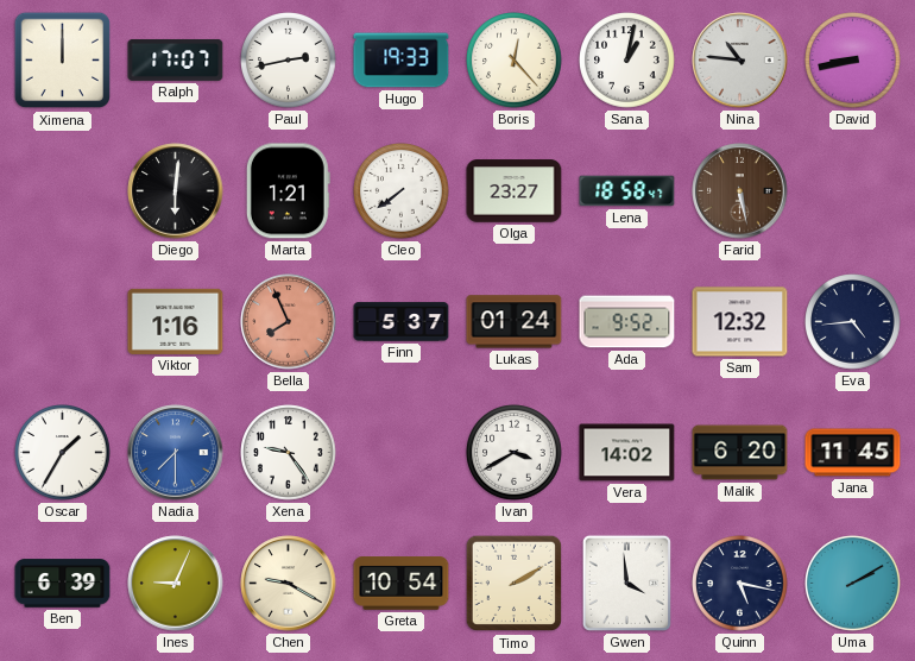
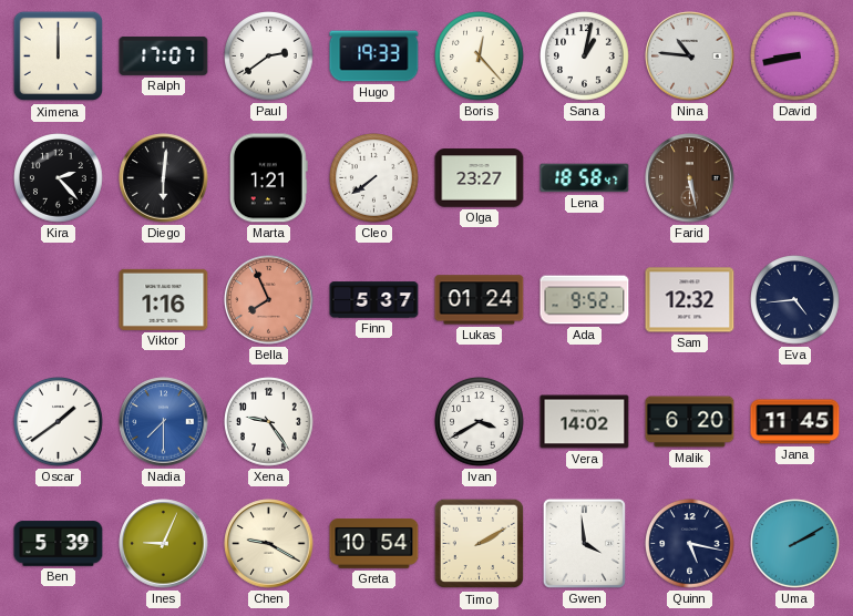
Paul: 2:43 -> 2:39 (269, 57)
Kira: none -> 2:23 (59, 178)
Oscar: 1:35 -> 1:39 (59, 422)
Ben: 6:39 -> 5:39 (59, 544)
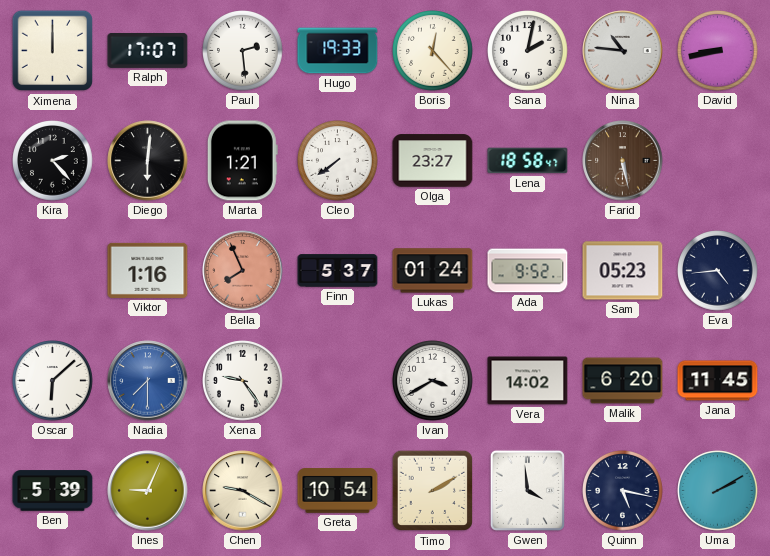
Paul: 2:39 -> 2:29 (243, 51)
Sana: 1:02 -> 2:02 (528, 51)
Sam: 12:32 -> 05:23 (623, 271)
Oscar: 1:39 -> 6:08 (53, 381)
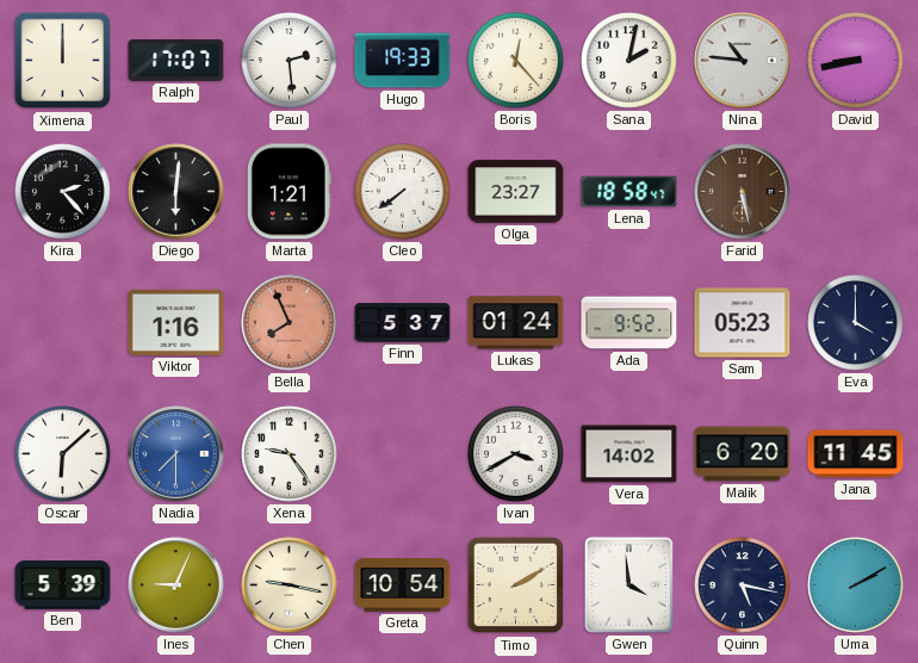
Eva: 4:44 -> 4:00 (856, 323)
Chen: 9:20 -> 9:17 (290, 585)
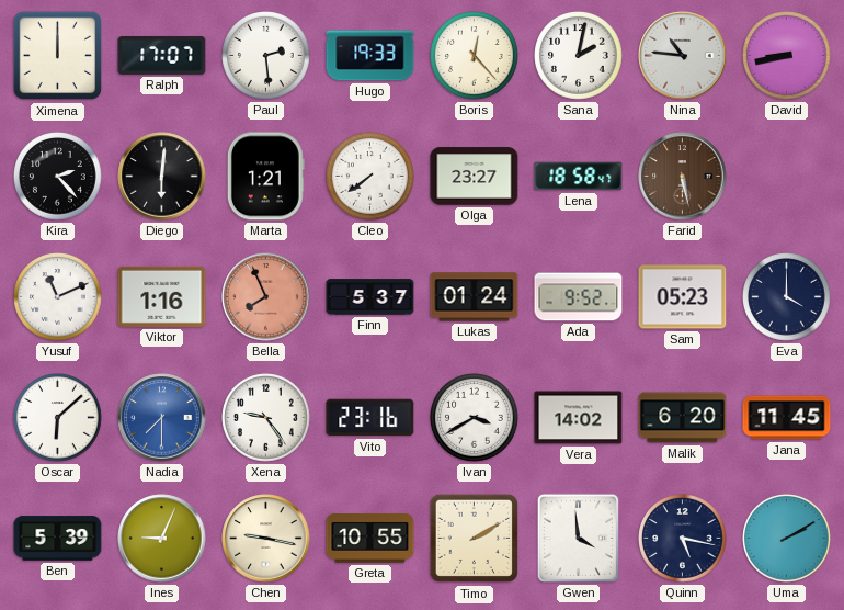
Yusuf: none -> 11:11 (58, 297)
Vito: none -> 23:16 (370, 418)
Greta: 10:54 -> 10:55 (370, 539)
